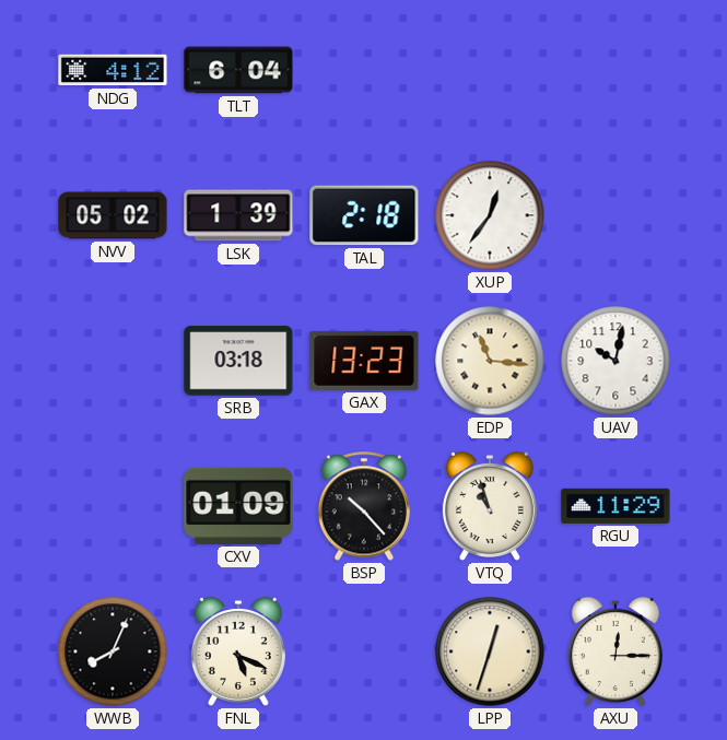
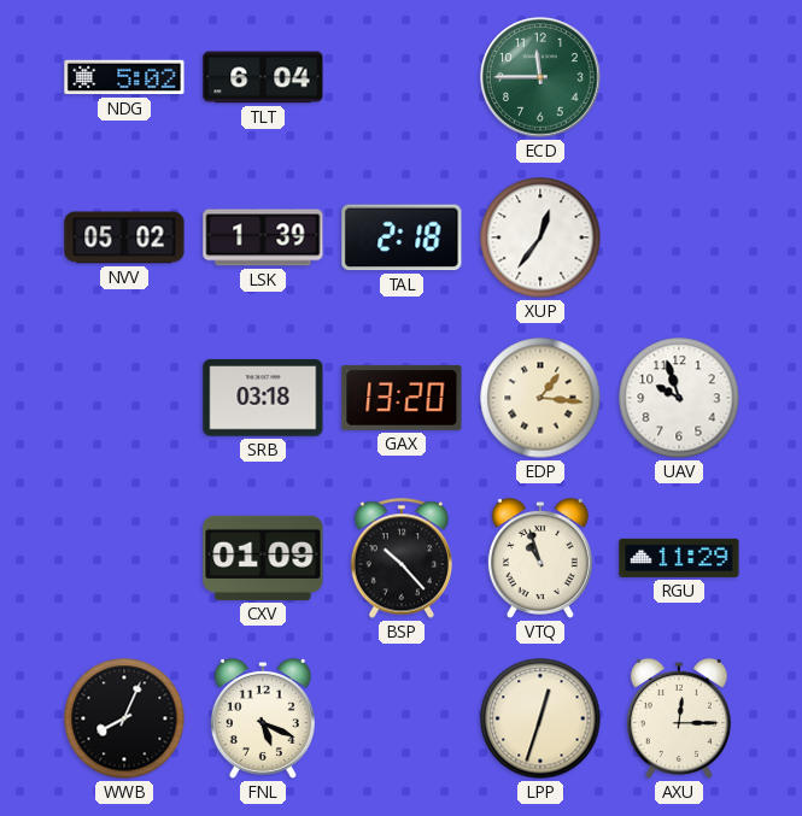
NDG: 4:12 -> 5:02 (124, 77)
ECD: none -> 11:45 (540, 77)
GAX: 13:23 -> 13:20 (402, 398)
EDP: 11:16 -> 1:16 (540, 398)
UAV: 10:02 -> 9:57 (679, 398)
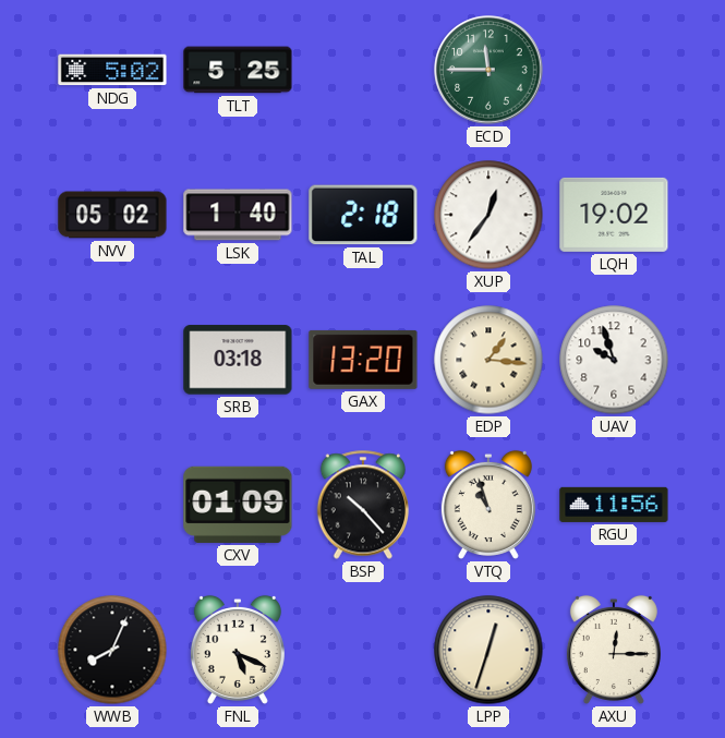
TLT: 6:04 -> 5:25 (238, 70)
LSK: 1:39 -> 1:40 (238, 215)
LQH: none -> 19:02 (614, 215)
RGU: 11:29 -> 11:56 (614, 505)
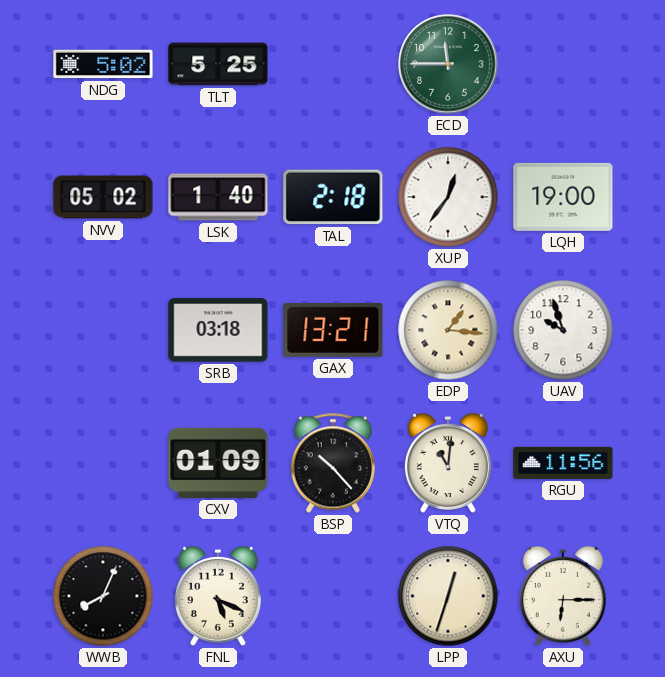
LQH: 19:02 -> 19:00 (563, 197)
GAX: 13:20 -> 13:21 (333, 330)
VTQ: 10:57 -> 11:01 (448, 463)
AXU: 12:15 -> 6:15 (563, 596)
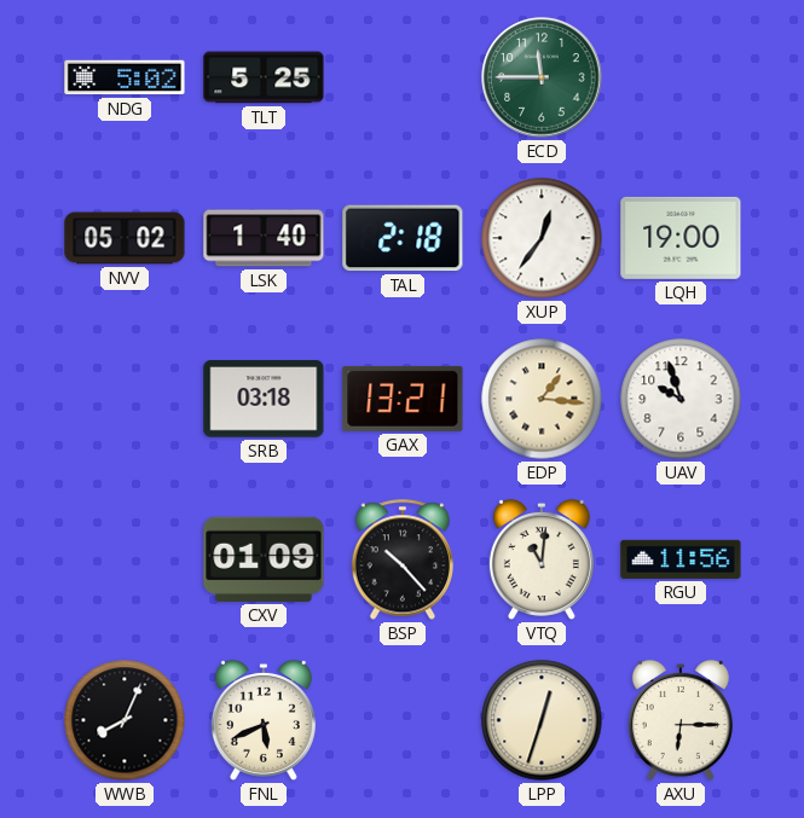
FNL: 5:19 -> 5:41 (264, 720)
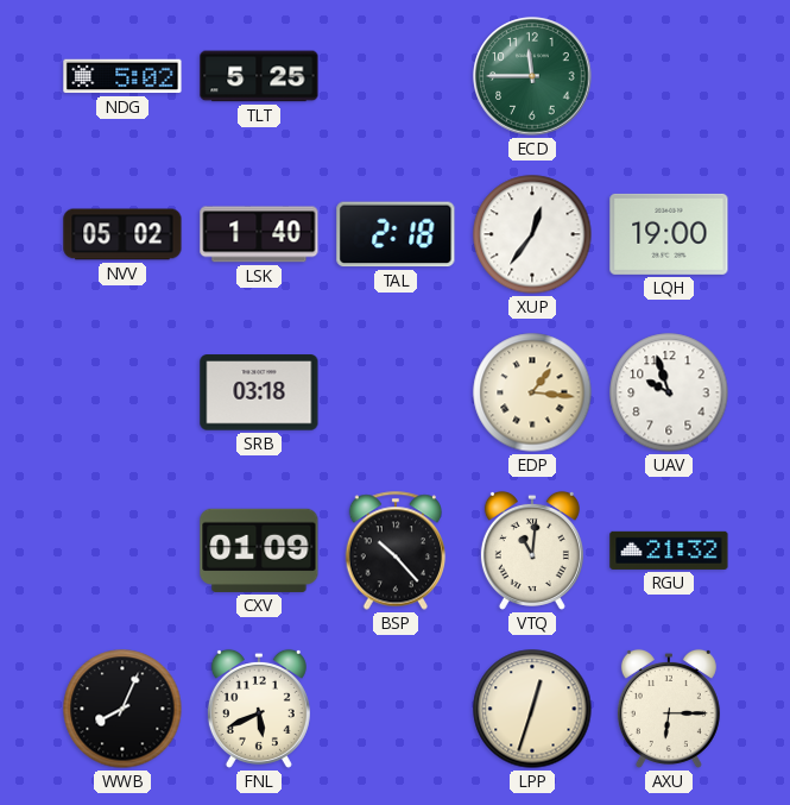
GAX: 13:21 -> none (403, 399)
RGU: 11:56 -> 21:32 (669, 551)
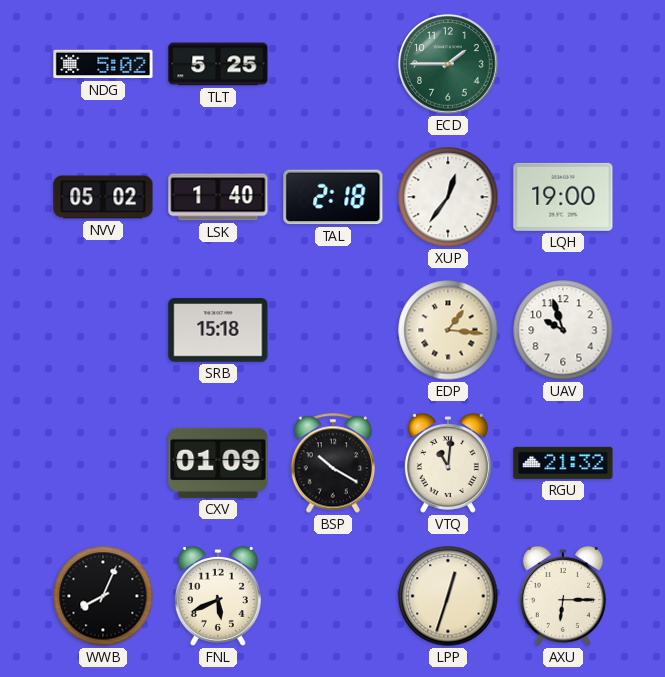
ECD: 11:45 -> 1:45 (448, 64)
SRB: 03:18 -> 15:18 (218, 330)
BSP: 10:23 -> 10:20 (333, 463)
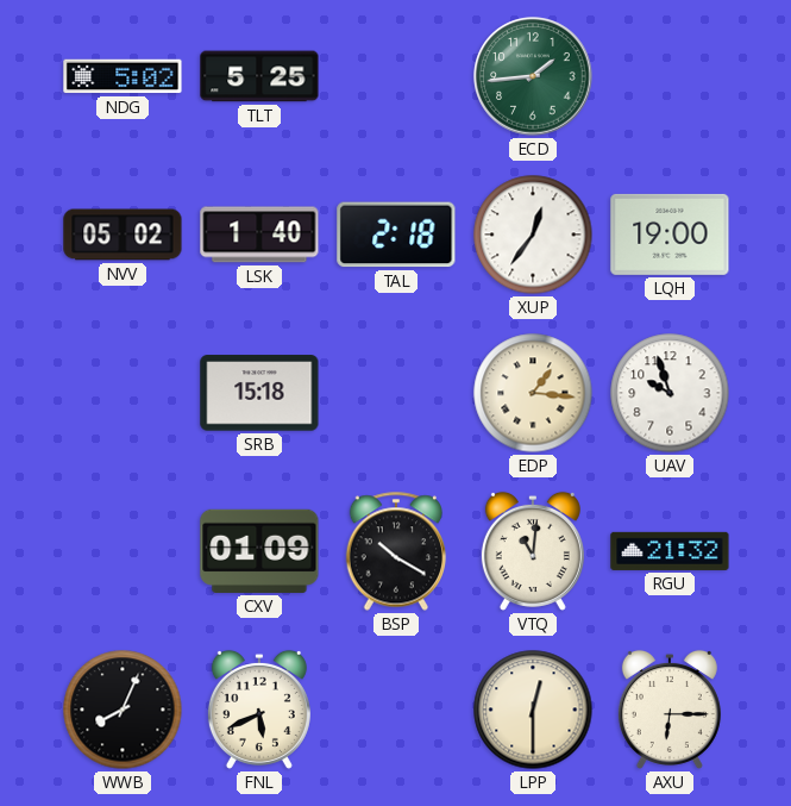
ECD: 1:45 -> 1:44 (533, 76)
LPP: 12:33 -> 12:30 (533, 710)
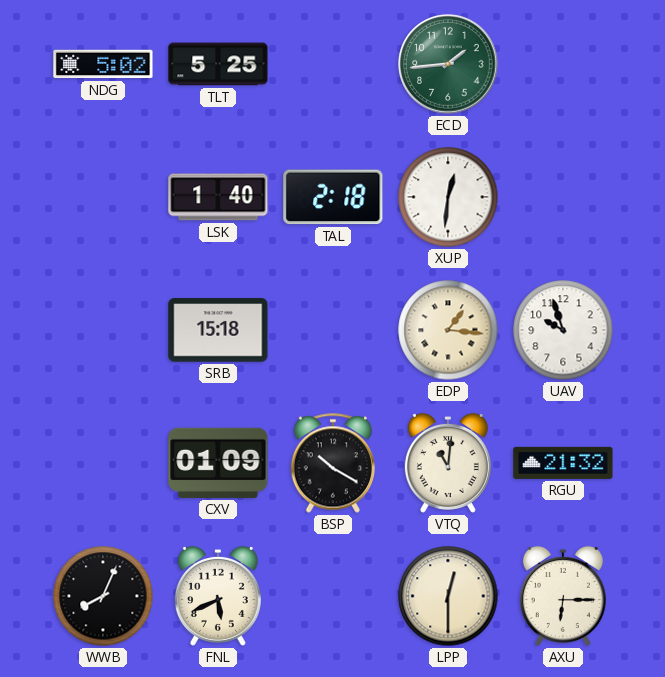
NVV: 05:02 -> none (123, 235)
XUP: 12:36 -> 12:31 (448, 197)
LQH: 19:00 -> none (670, 235)
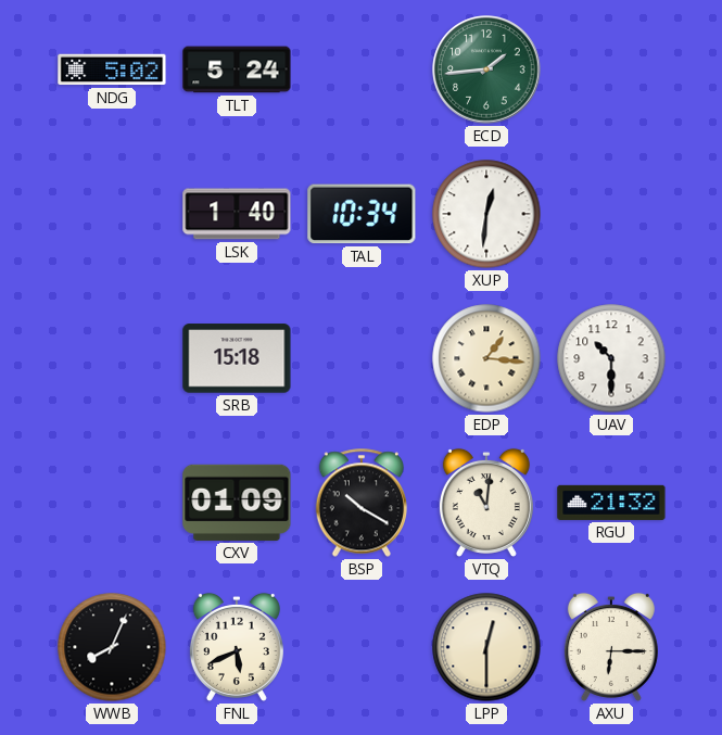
TLT: 5:25 -> 5:24 (237, 69)
TAL: 2:18 -> 10:34 (362, 214)
UAV: 9:57 -> 10:30 (611, 358)
